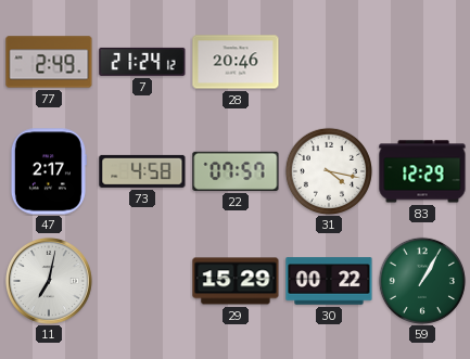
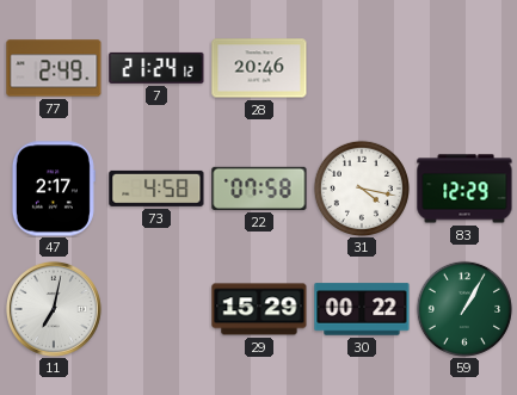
22: 07:57 -> 07:58 (259, 189)
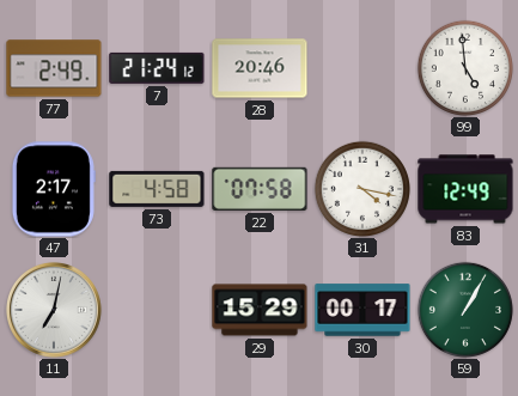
99: none -> 4:59 (465, 68)
83: 12:29 -> 12:49 (465, 189)
30: 00:22 -> 00:17 (362, 310)
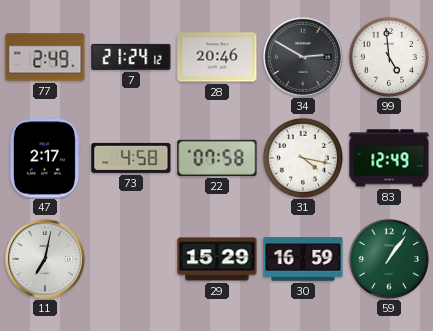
34: none -> 2:50 (303, 57)
30: 00:17 -> 16:59 (303, 259)
59: 1:05 -> 1:06 (389, 259)
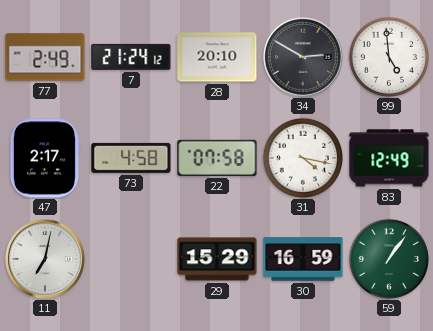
28: 20:46 -> 20:10 (217, 57)
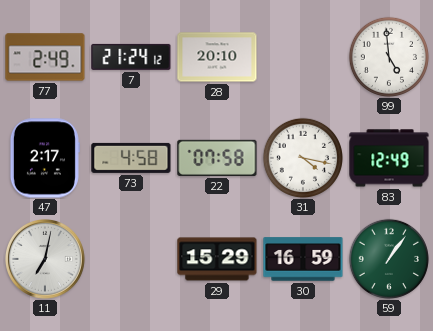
34: 2:50 -> none (303, 57)
